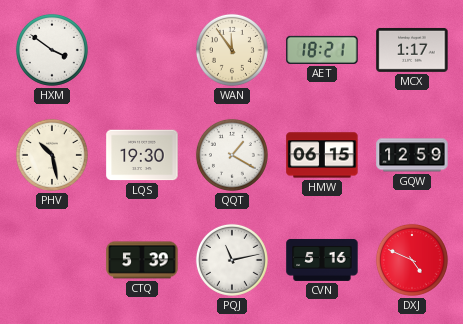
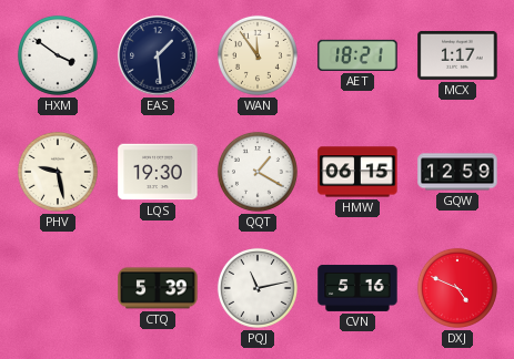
EAS: none -> 1:29 (158, 55)
PHV: 10:28 -> 9:28 (58, 172)
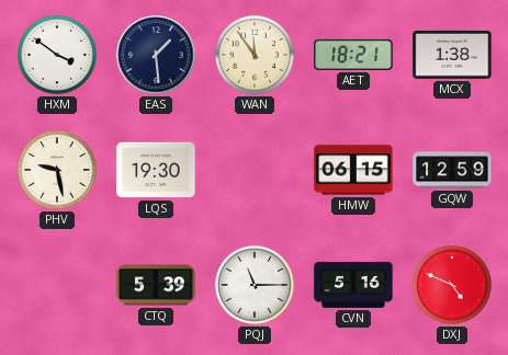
MCX: 1:17 -> 1:38 (452, 55)
QQT: 1:20 -> none (258, 172)
PQJ: 11:13 -> 11:15 (255, 285)
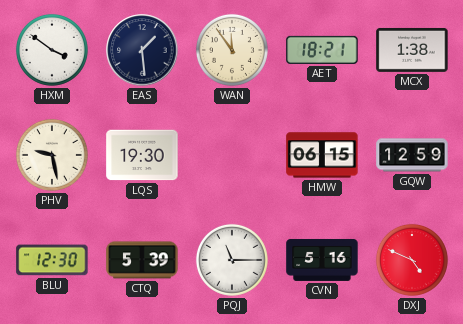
BLU: none -> 12:30 (52, 260)
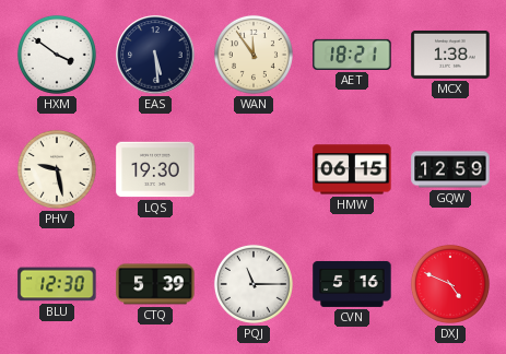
EAS: 1:29 -> 5:29 (155, 55)
